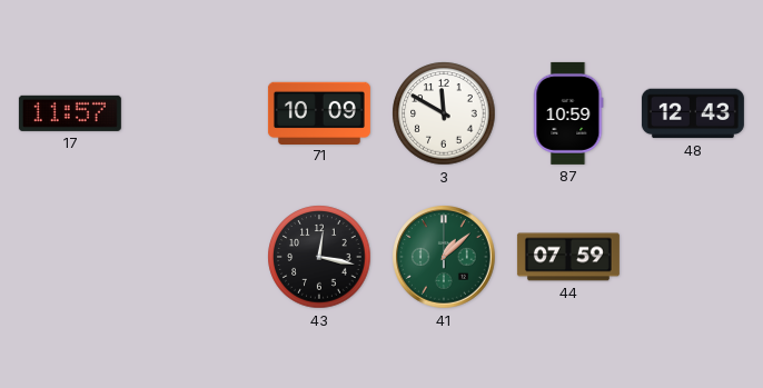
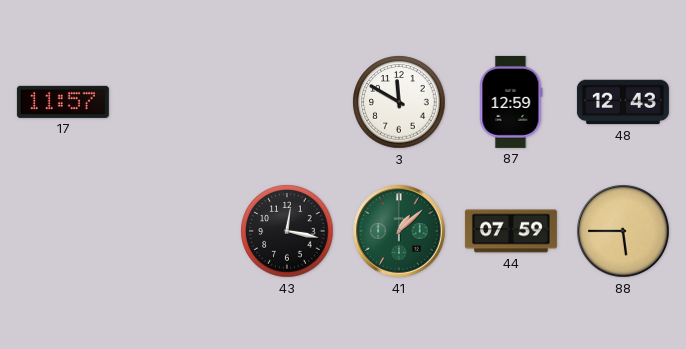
71: 10:09 -> none (319, 112)
87: 10:59 -> 12:59 (511, 102)
88: none -> 5:45 (623, 231)
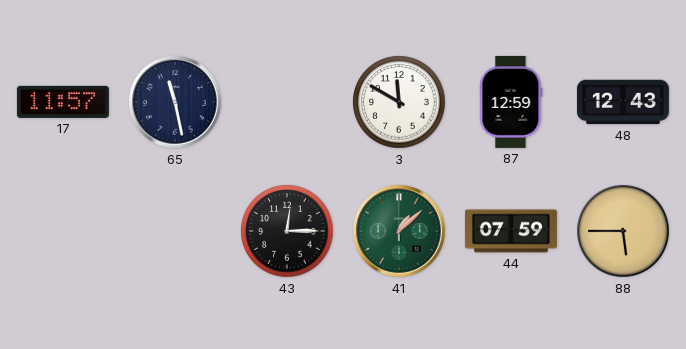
65: none -> 11:28 (175, 102)
43: 12:17 -> 12:15 (287, 231)
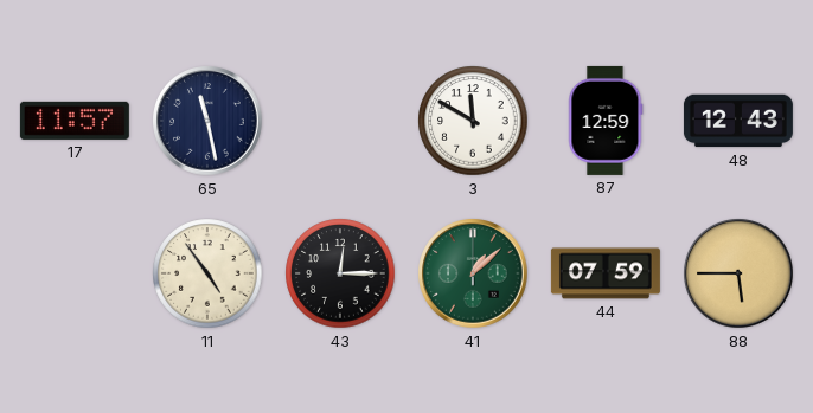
11: none -> 4:54 (207, 273)
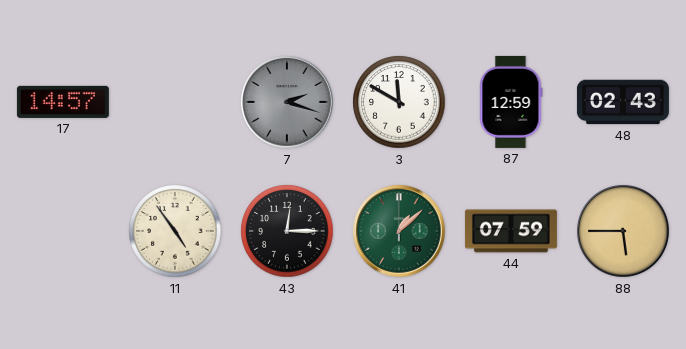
17: 11:57 -> 14:57 (63, 102)
65: 11:28 -> none (207, 121)
7: none -> 2:18 (287, 102)
48: 12:43 -> 02:43 (623, 102)
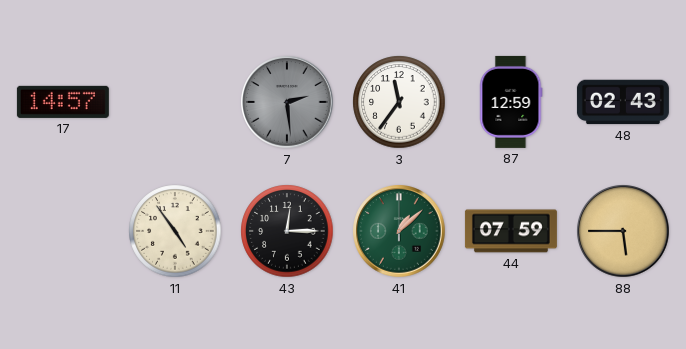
7: 2:18 -> 2:29 (287, 102)
3: 11:50 -> 11:36 (399, 102)
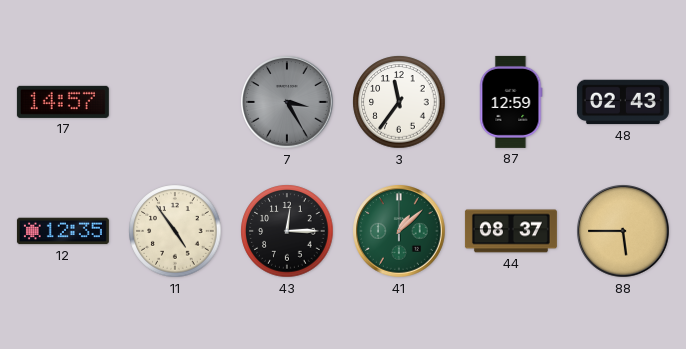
7: 2:29 -> 3:25 (287, 102)
12: none -> 12:35 (63, 231)
44: 07:59 -> 08:37 (511, 231)
